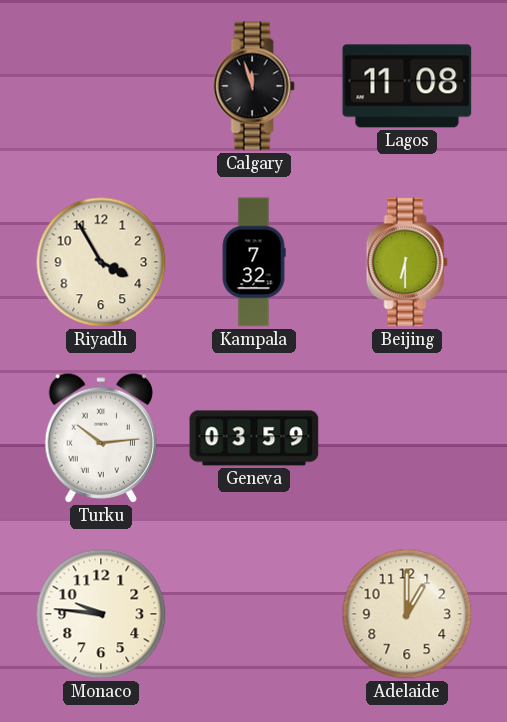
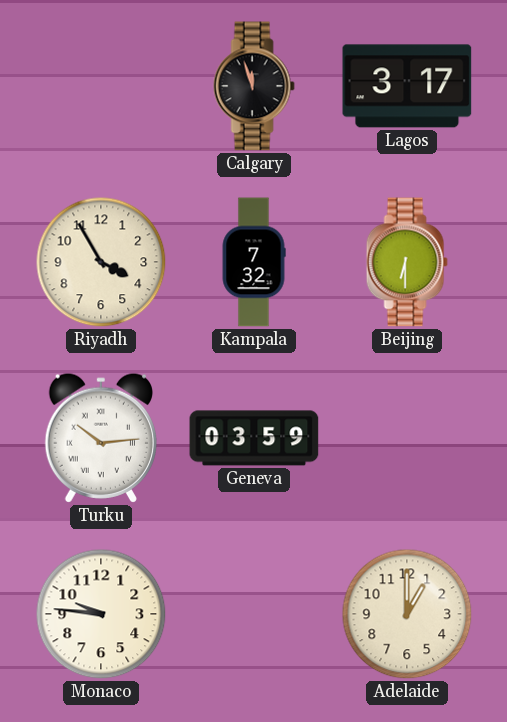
Lagos: 11:08 -> 3:17 (407, 86)
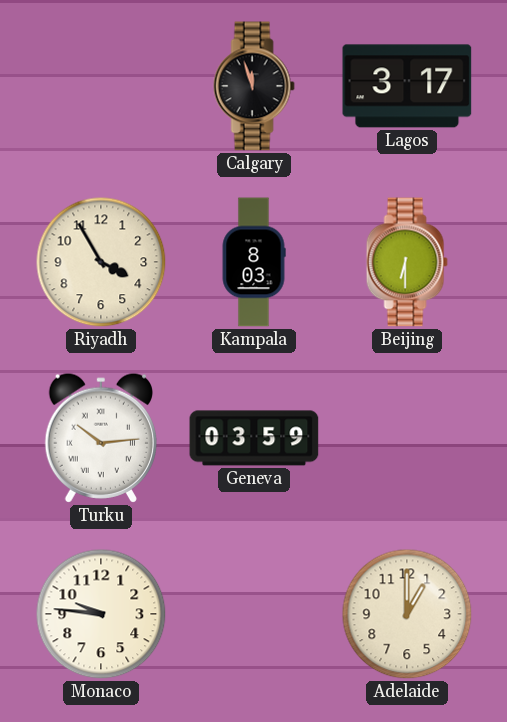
Kampala: 7:32 -> 8:03 (254, 262)
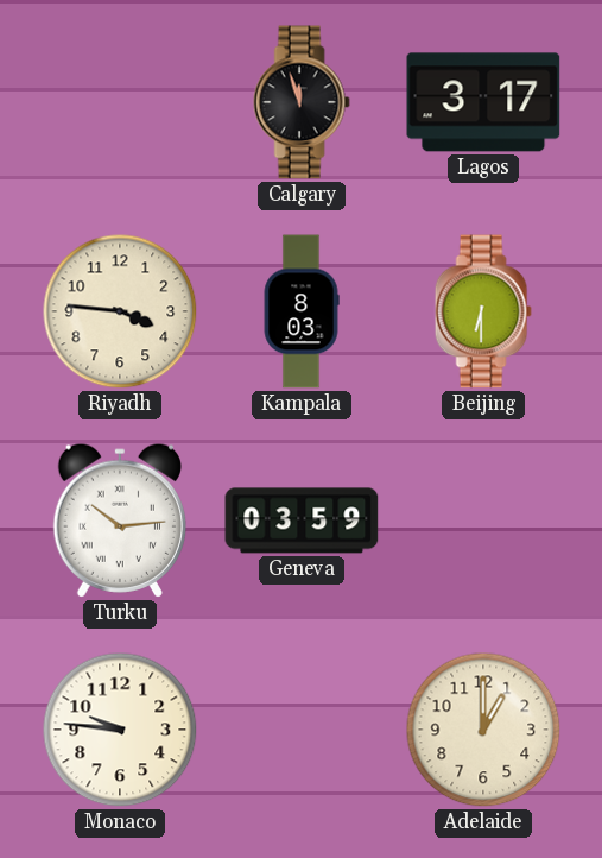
Riyadh: 3:55 -> 3:46 (120, 311)
